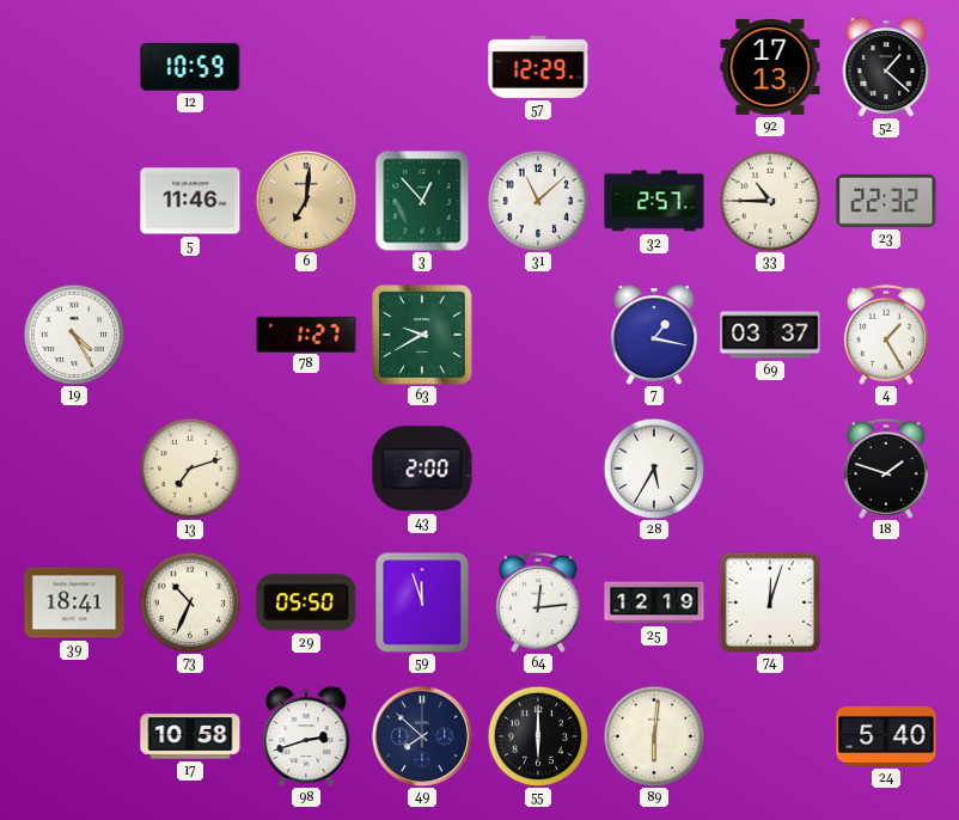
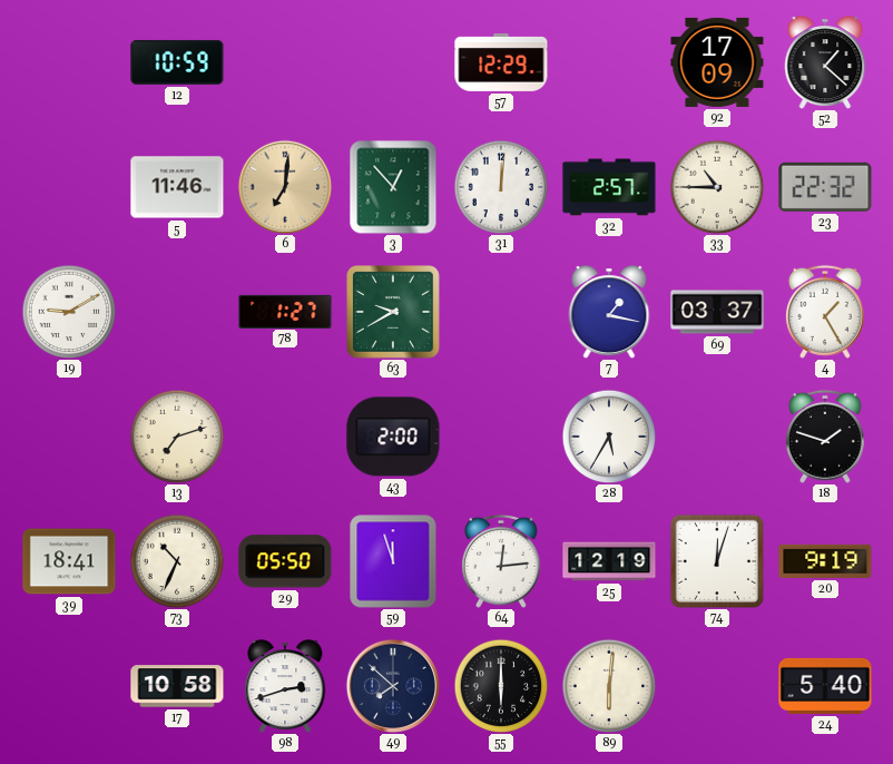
92: 17:13 -> 17:09 (717, 62)
31: 11:08 -> 12:01 (501, 187)
19: 4:25 -> 9:10 (69, 312)
20: none -> 9:19 (825, 561)
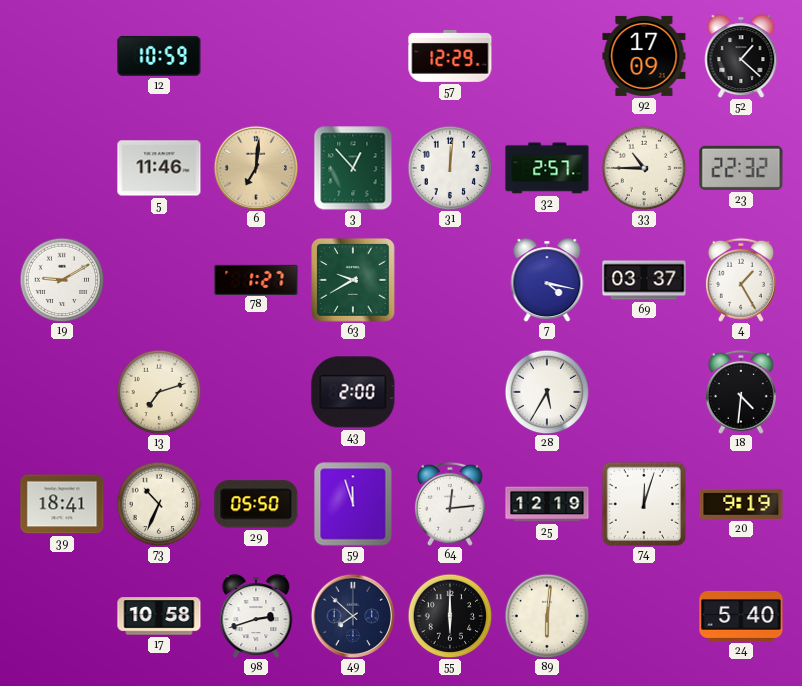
7: 1:17 -> 4:17 (547, 280)
18: 1:48 -> 4:31 (741, 392)
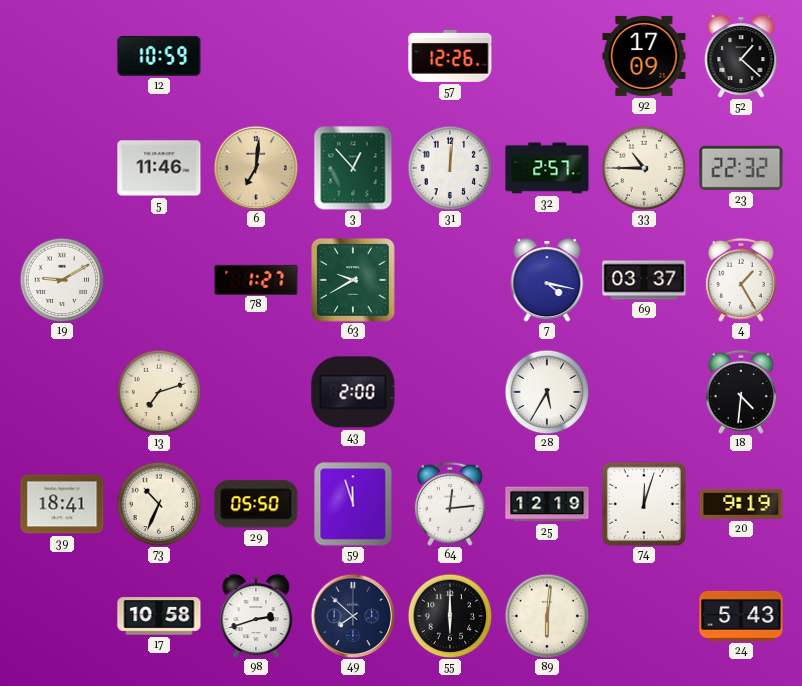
57: 12:29 -> 12:26 (450, 56)
24: 5:40 -> 5:43 (741, 616)
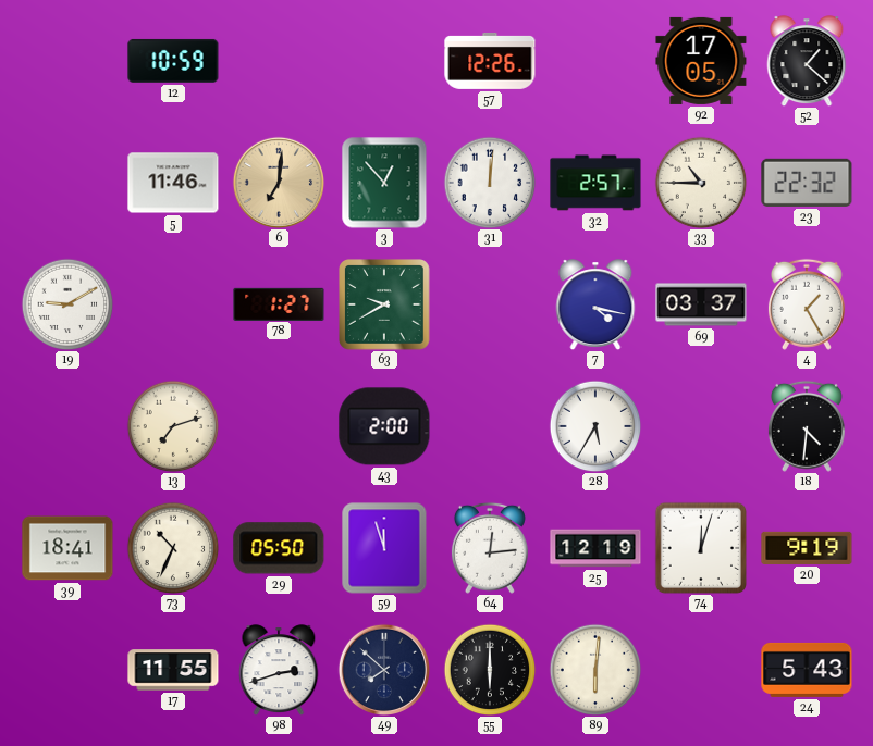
92: 17:09 -> 17:05 (701, 61)
17: 10:58 -> 11:55 (173, 670)
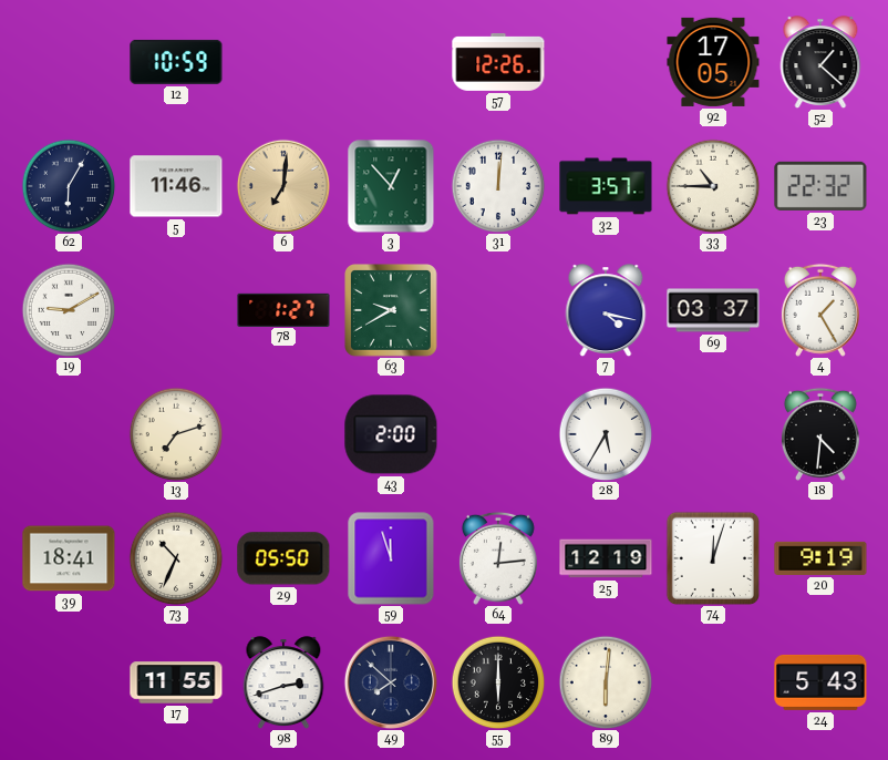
62: none -> 6:05 (69, 186)
32: 2:57 -> 3:57 (606, 186)
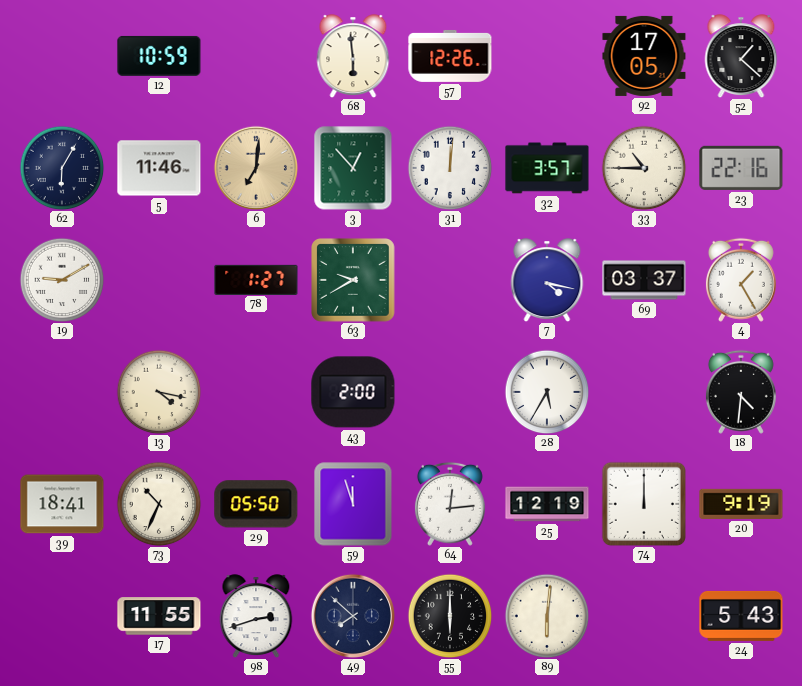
68: none -> 5:59 (353, 56)
23: 22:32 -> 22:16 (741, 168)
13: 7:12 -> 4:17 (159, 392)
74: 12:03 -> 12:00 (643, 503)
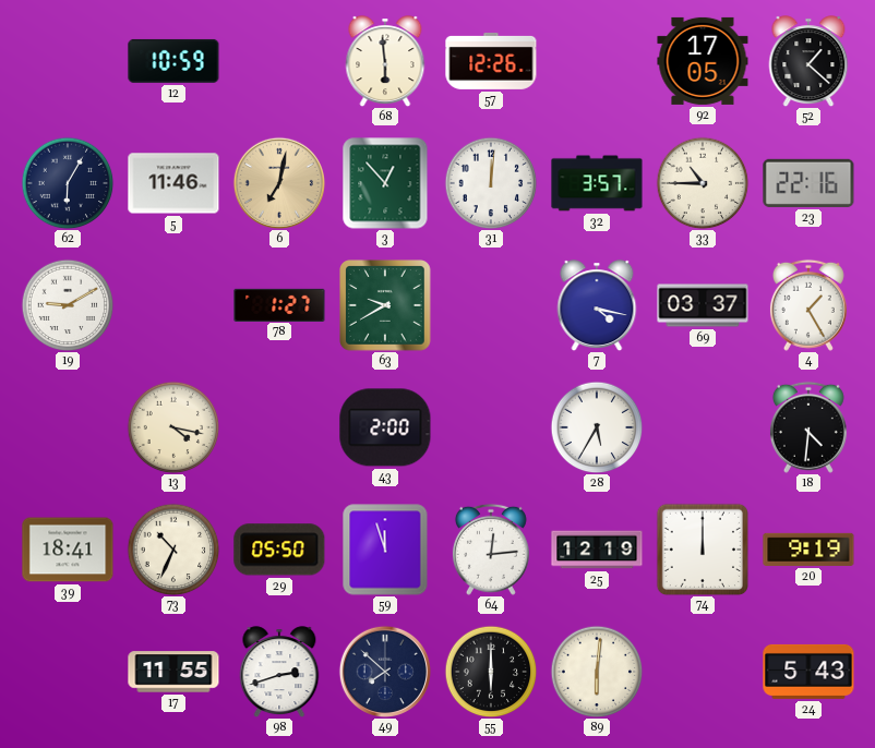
6: 7:01 -> 7:02 (278, 182)
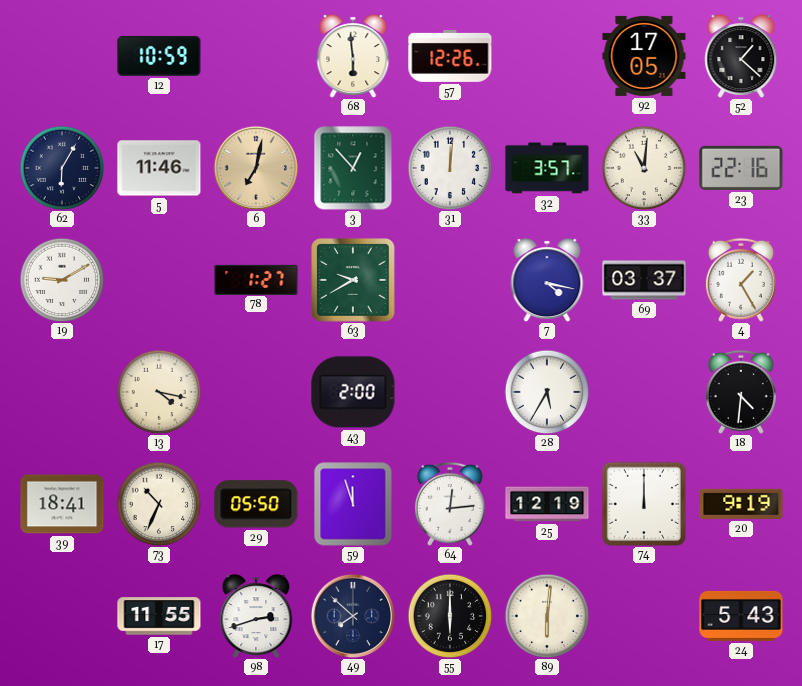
33: 10:45 -> 11:01 (644, 168)
